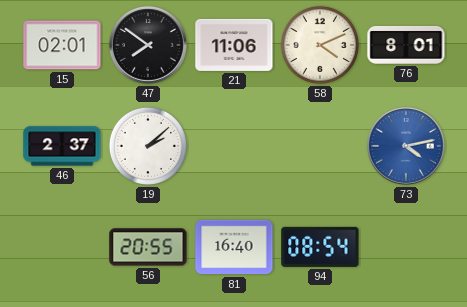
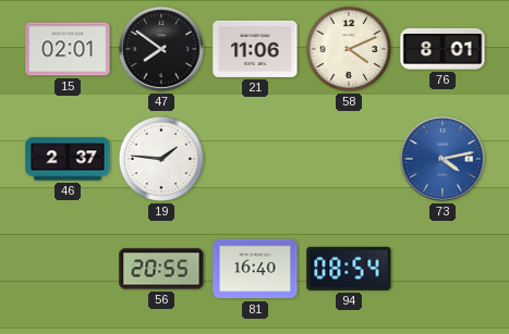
19: 2:08 -> 1:46 (161, 159)
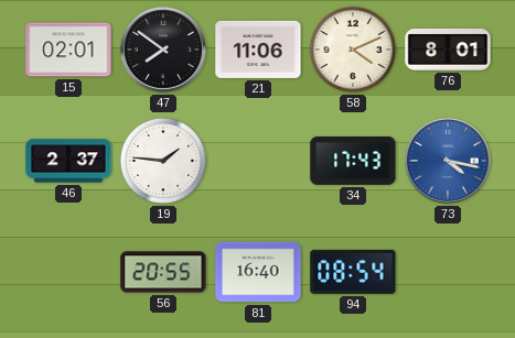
34: none -> 17:43 (353, 161)
73: 4:13 -> 4:17 (448, 161)
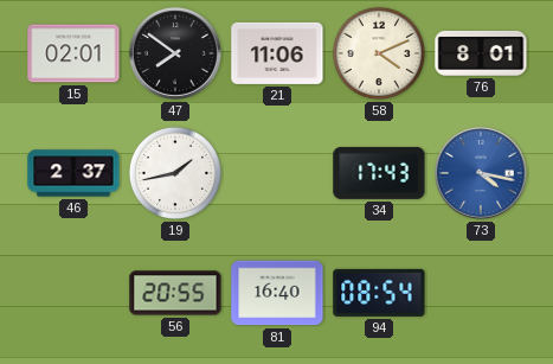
19: 1:46 -> 1:43 (175, 173)
